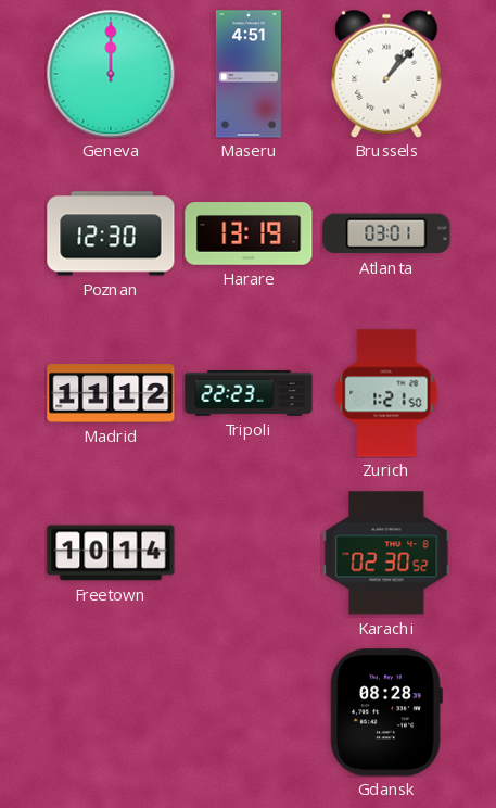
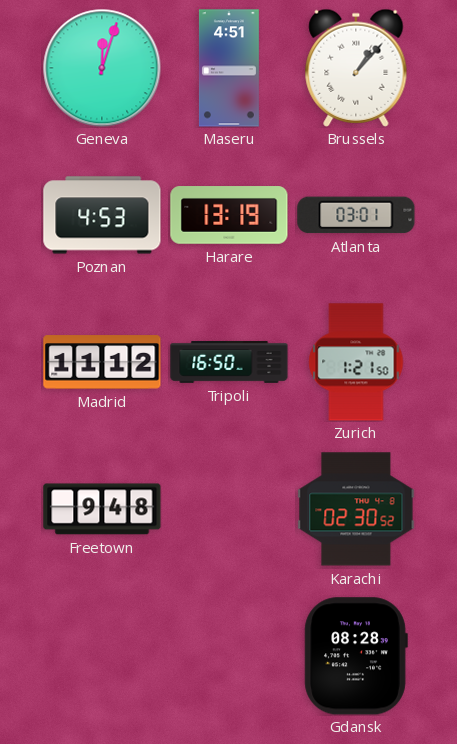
Geneva: 12:00 -> 12:03 (102, 68)
Poznan: 12:30 -> 4:53 (102, 215)
Tripoli: 22:23 -> 16:50 (229, 362)
Freetown: 10:14 -> 9:48 (102, 509)
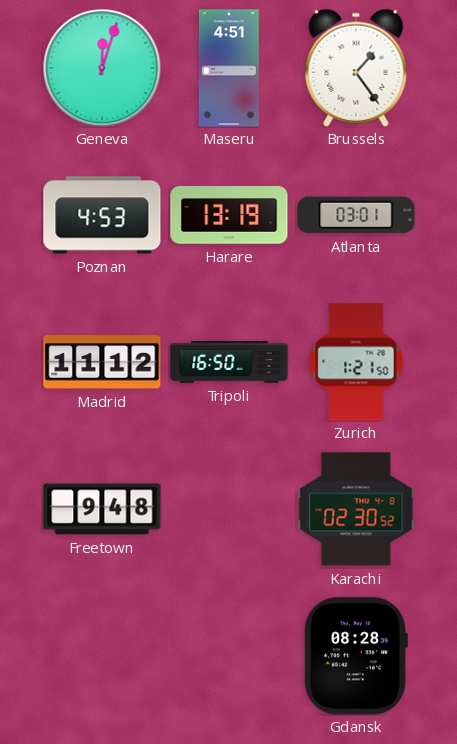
Brussels: 1:07 -> 1:24 (356, 68)
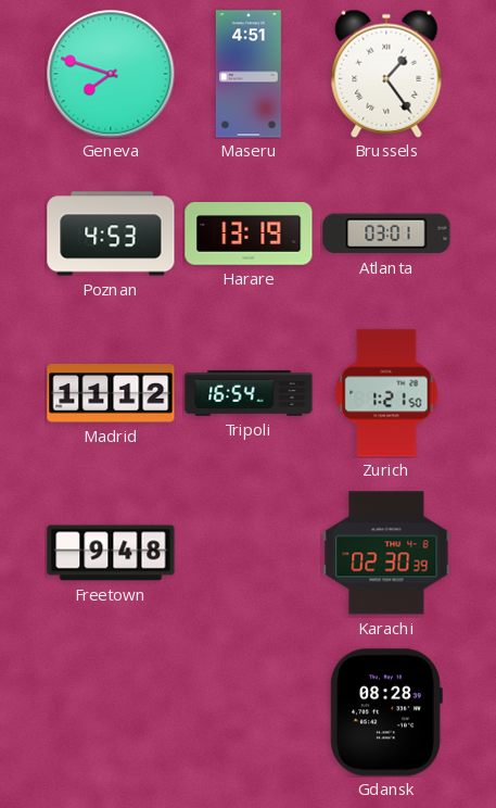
Geneva: 12:03 -> 7:48 (111, 74)
Tripoli: 16:50 -> 16:54 (249, 393)
Karachi: 02:30:52 -> 02:30:39 (386, 553)
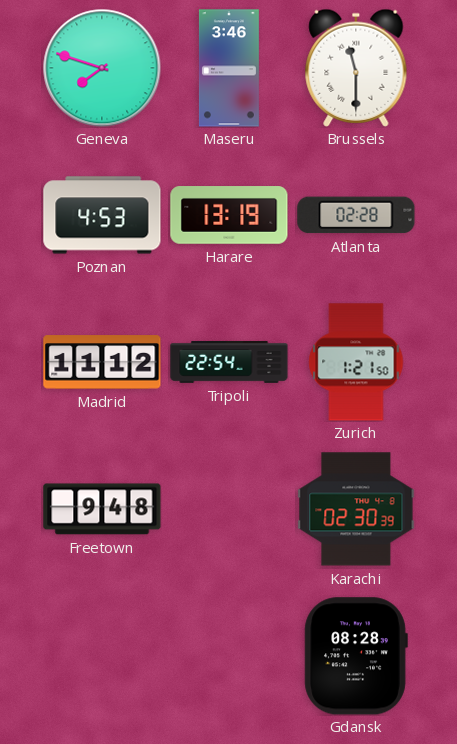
Maseru: 4:51 -> 3:46 (229, 68)
Brussels: 1:24 -> 11:30 (356, 68)
Atlanta: 03:01 -> 02:28 (356, 215)
Tripoli: 16:54 -> 22:54 (229, 362)
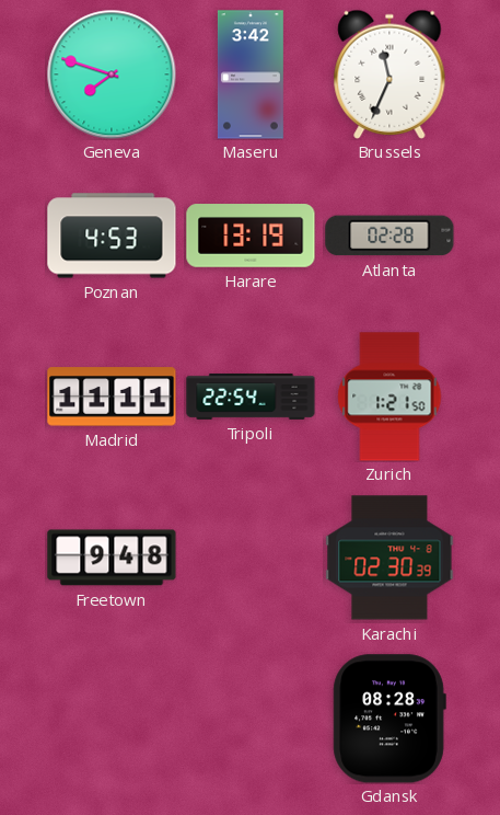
Maseru: 3:46 -> 3:42 (251, 74)
Brussels: 11:30 -> 11:34 (389, 74)
Madrid: 11:12 -> 11:11 (112, 397)
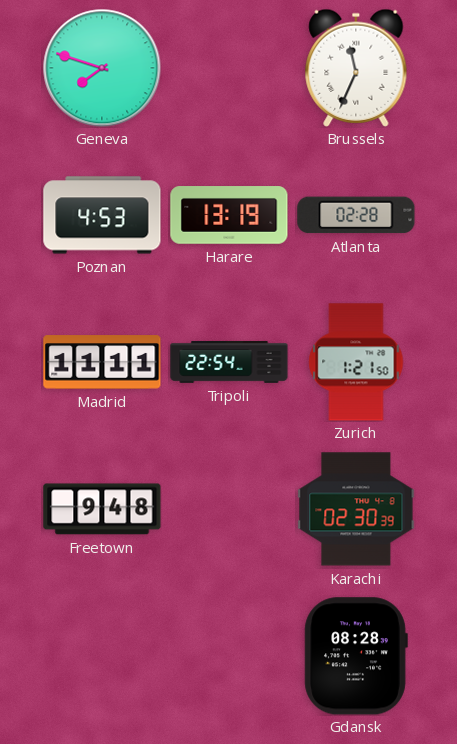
Maseru: 3:42 -> none (251, 74)
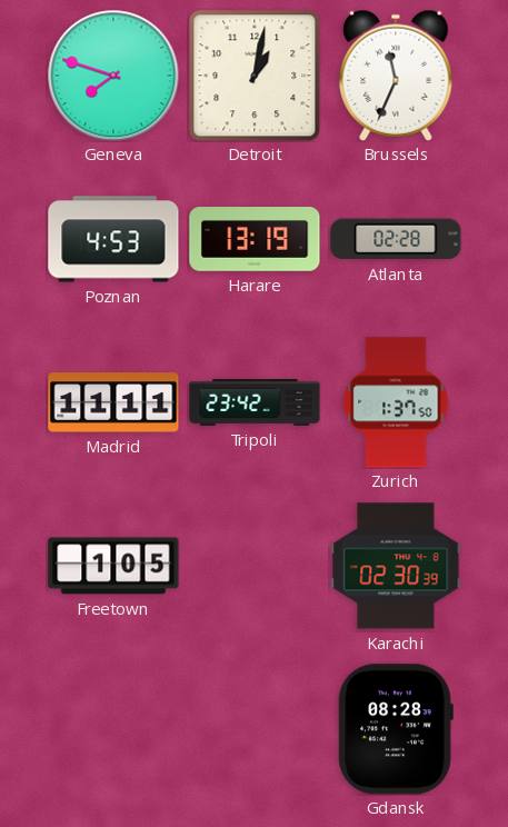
Detroit: none -> 1:02 (255, 76)
Tripoli: 22:54 -> 23:42 (255, 402)
Zurich: 1:21 -> 1:37 (396, 402)
Freetown: 9:48 -> 1:05 (113, 566)
